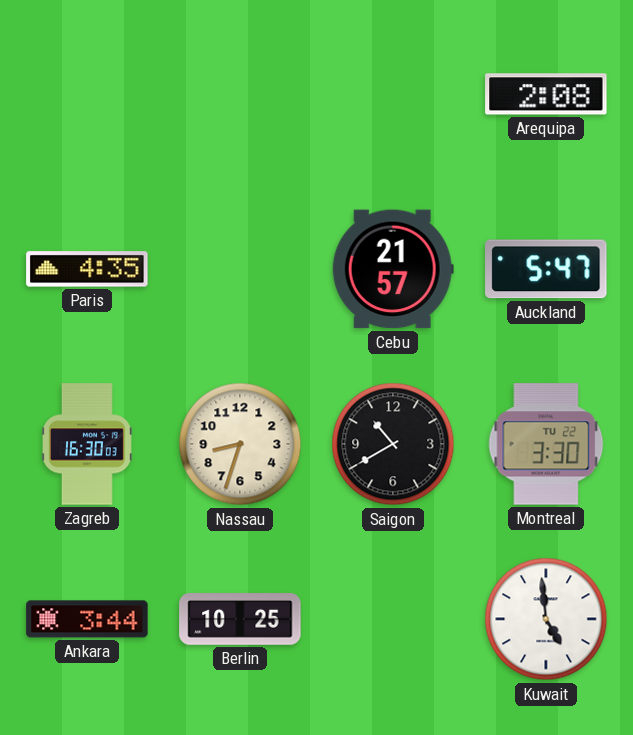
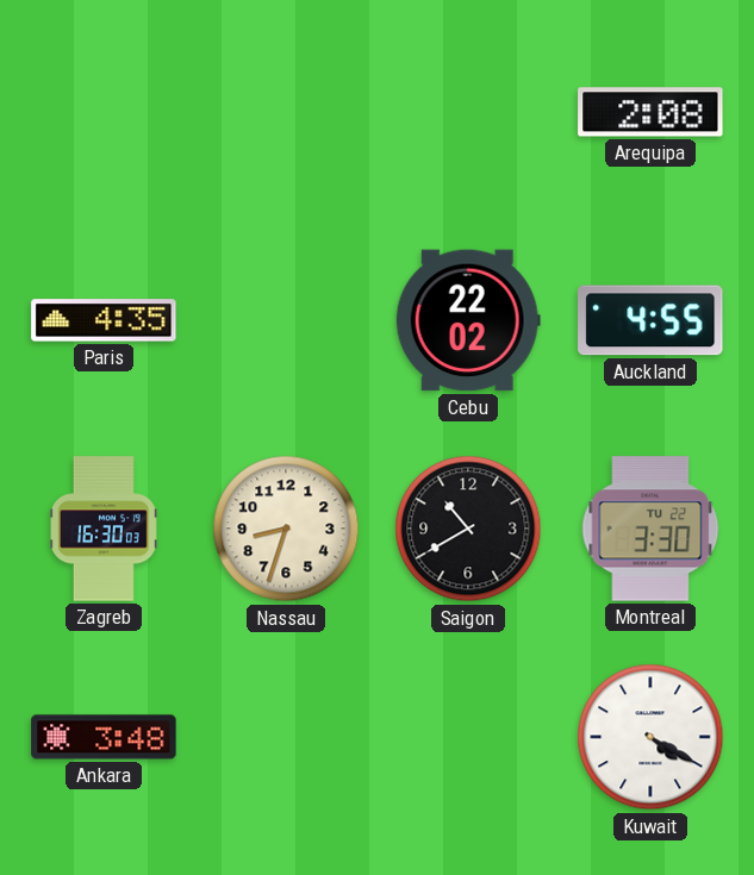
Cebu: 21:57 -> 22:02 (468, 320)
Auckland: 5:47 -> 4:55 (650, 320)
Ankara: 3:44 -> 3:48 (104, 737)
Berlin: 10:25 -> none (240, 619)
Kuwait: 4:59 -> 4:20 (650, 737)
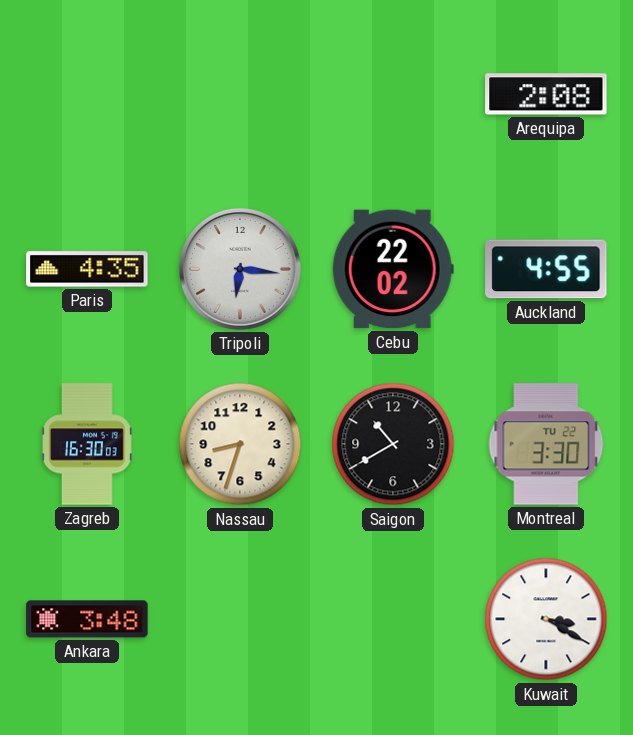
Tripoli: none -> 6:16 (240, 269)
Kuwait: 4:20 -> 3:20 (546, 619)
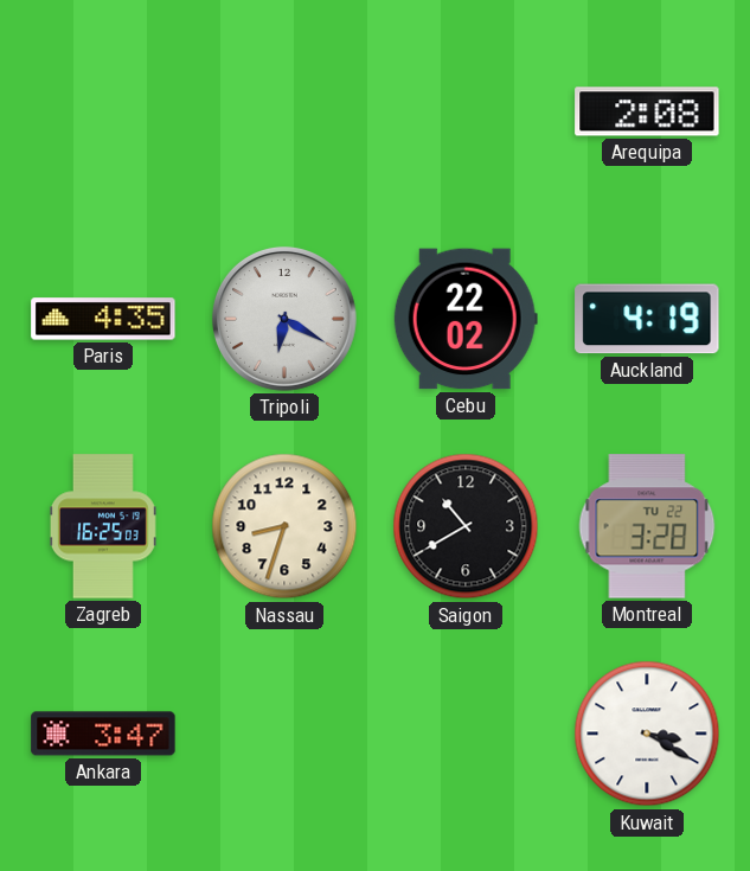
Tripoli: 6:16 -> 6:20 (284, 319)
Auckland: 4:55 -> 4:19 (647, 319)
Zagreb: 16:30 -> 16:25 (103, 526)
Montreal: 3:30 -> 3:28 (647, 526)
Ankara: 3:48 -> 3:47 (103, 734)
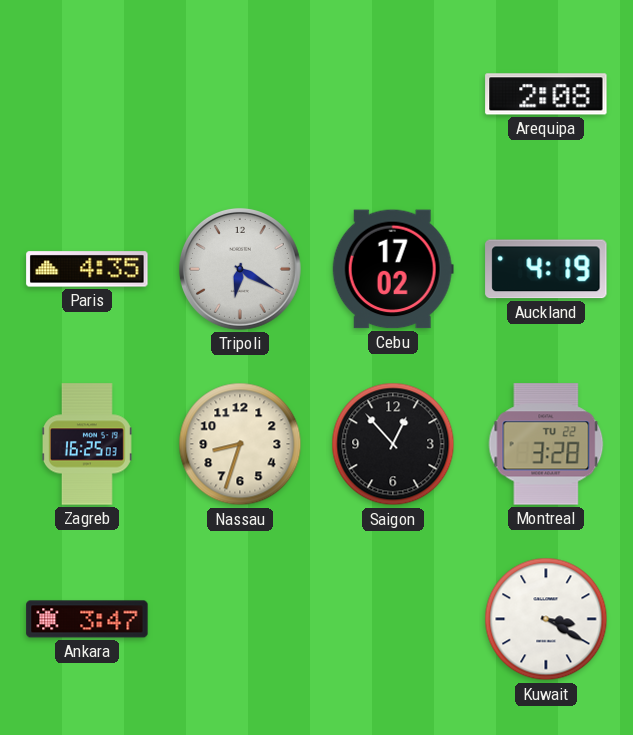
Cebu: 22:02 -> 17:02 (393, 269)
Saigon: 10:40 -> 12:53 (393, 444)
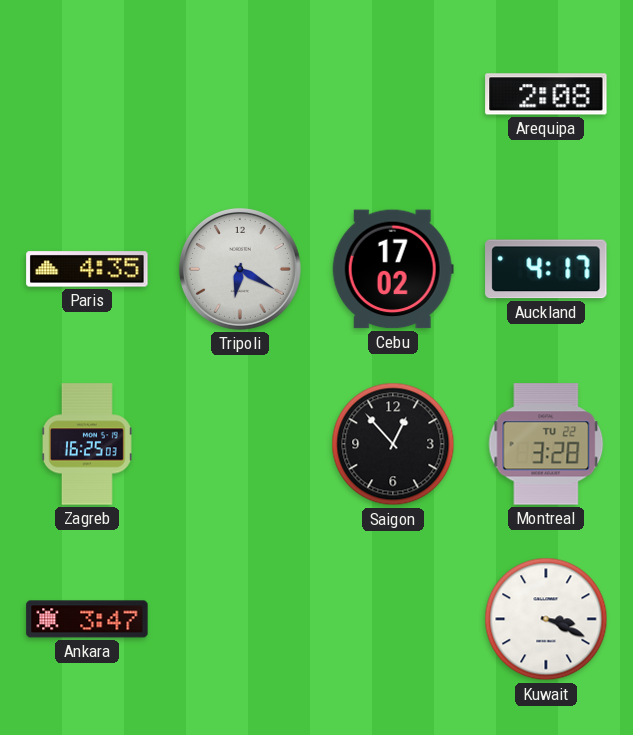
Auckland: 4:19 -> 4:17 (546, 269)
Nassau: 8:33 -> none (240, 444)
Kuwait: 3:20 -> 3:19 (546, 619)
